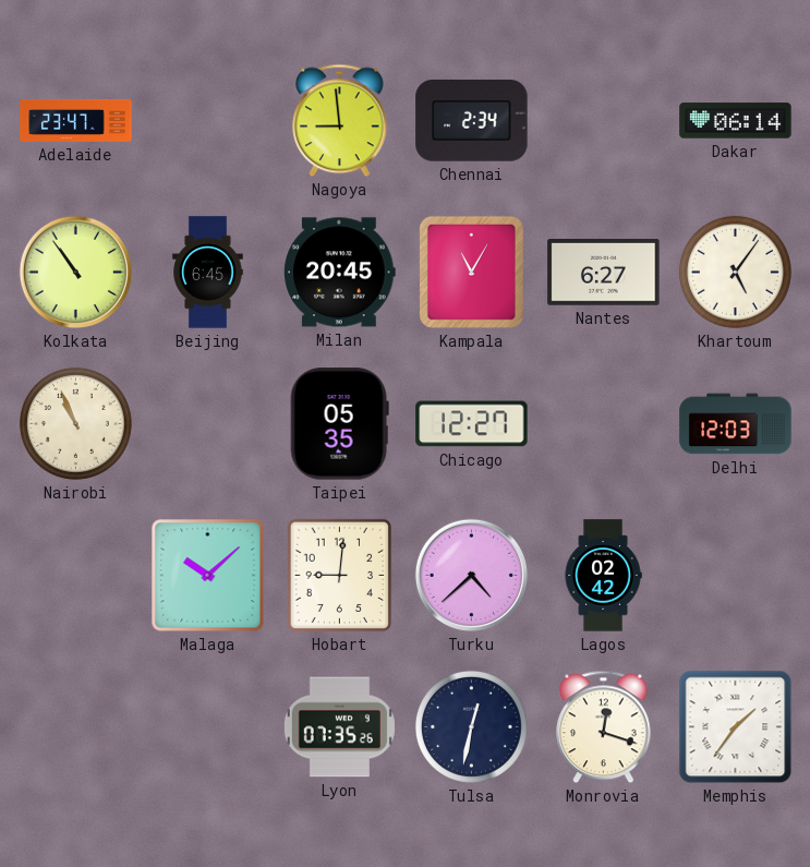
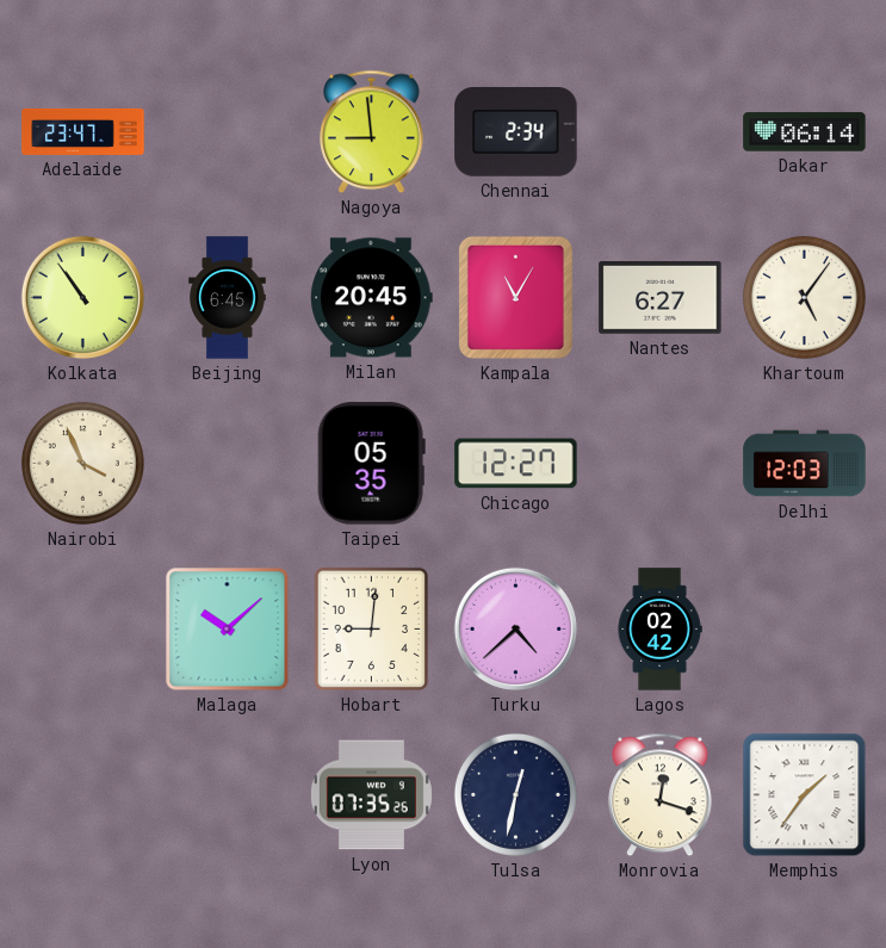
Nairobi: 10:56 -> 3:56 (82, 463)
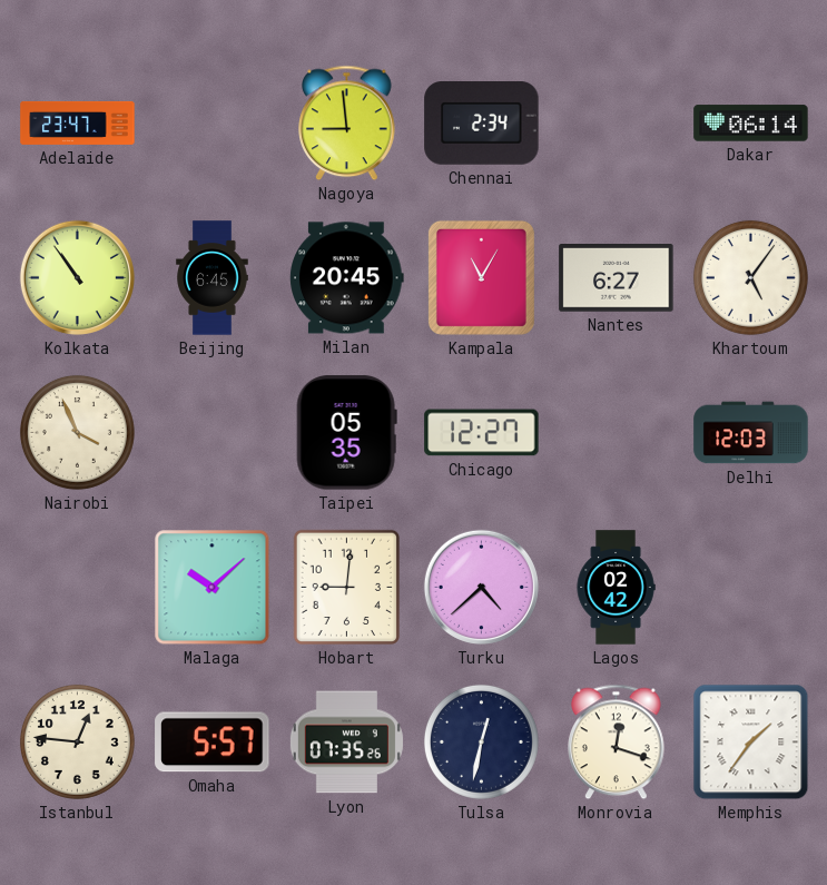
Istanbul: none -> 12:46 (77, 741)
Omaha: none -> 5:57 (213, 743)
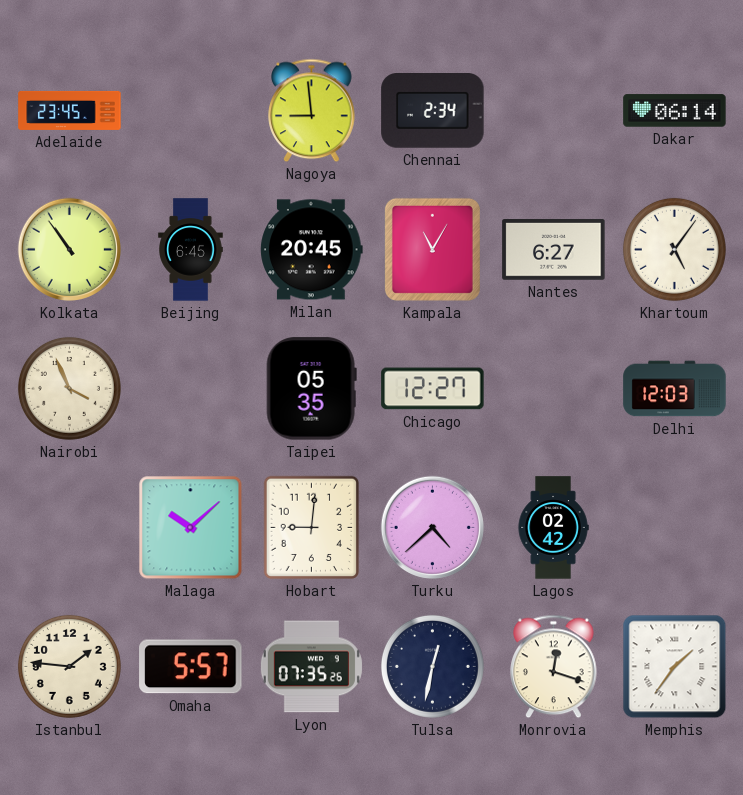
Adelaide: 23:47 -> 23:45 (70, 110)
Istanbul: 12:46 -> 1:46 (69, 666)
